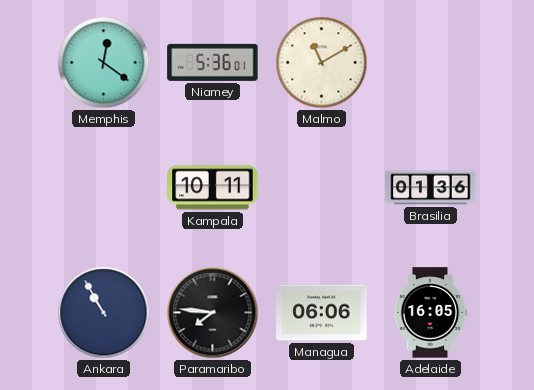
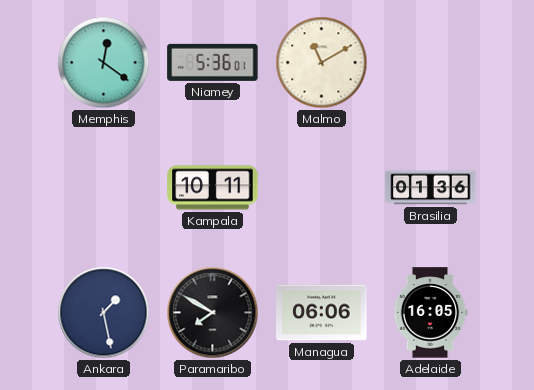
Ankara: 10:55 -> 1:28 (104, 313)
Paramaribo: 7:46 -> 7:50 (213, 313)
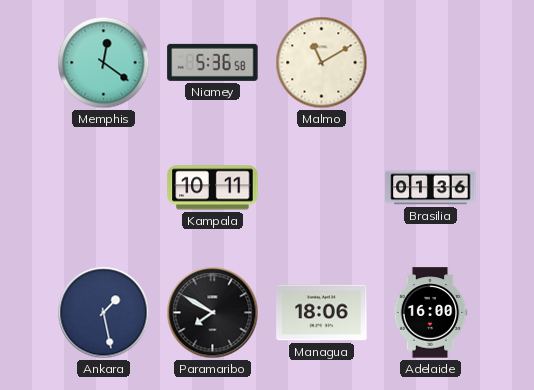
Niamey: 5:36:01 -> 5:36:58 (213, 62)
Managua: 06:06 -> 18:06 (322, 313)
Adelaide: 16:05 -> 16:00 (430, 313)
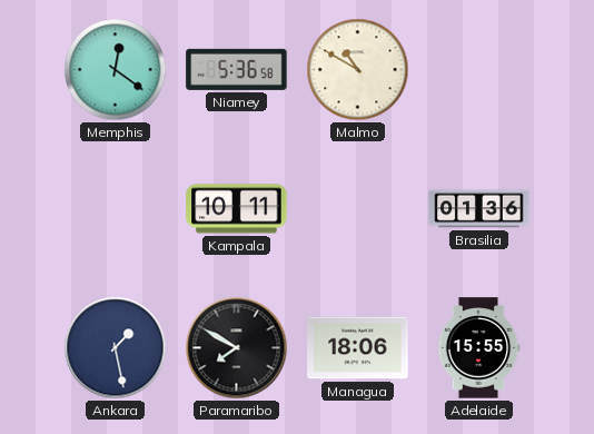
Malmo: 11:10 -> 10:50 (358, 70)
Adelaide: 16:00 -> 15:55 (478, 348)
